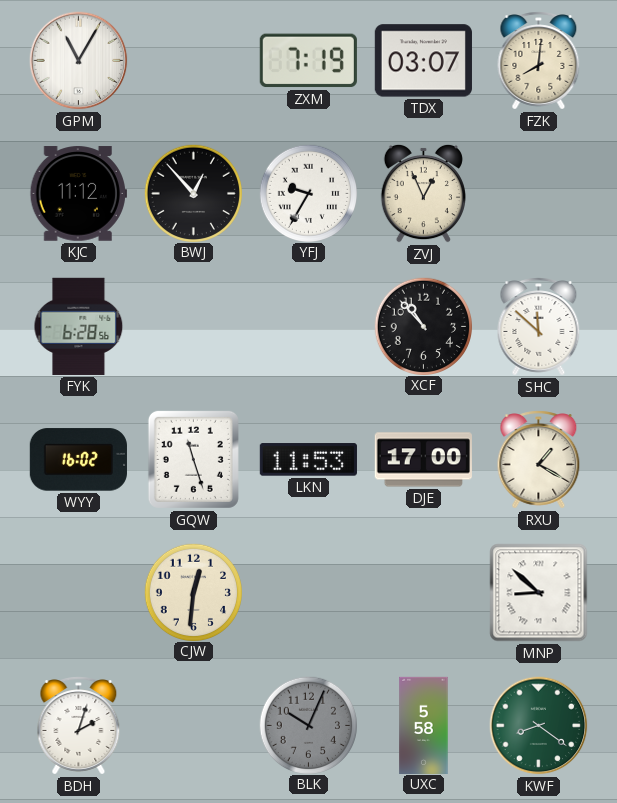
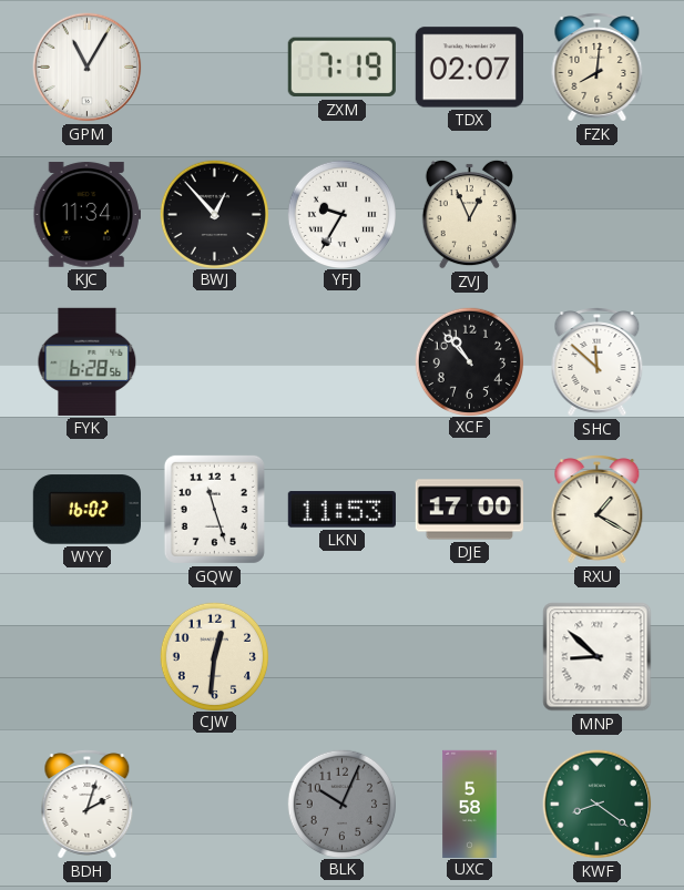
TDX: 03:07 -> 02:07 (469, 68)
KJC: 11:12 -> 11:34 (86, 215)
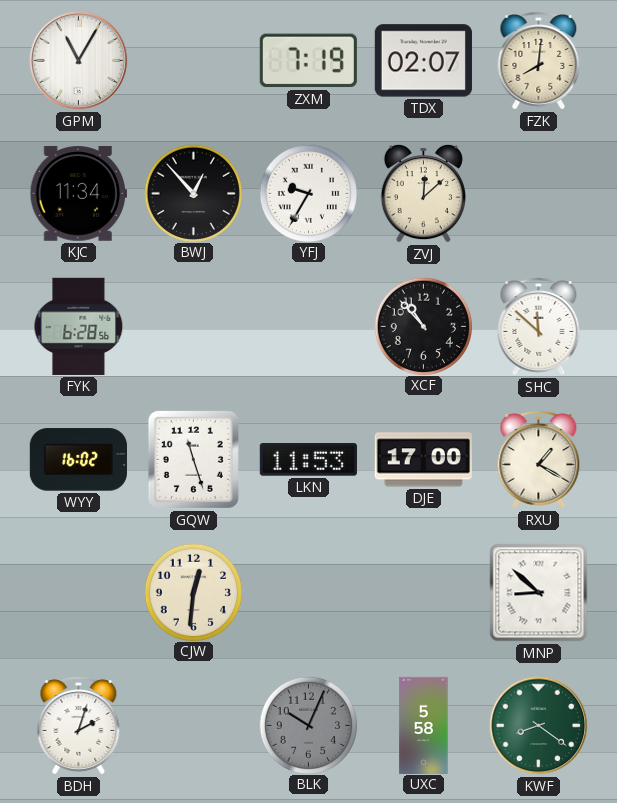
ZVJ: 12:56 -> 12:08 (423, 193)
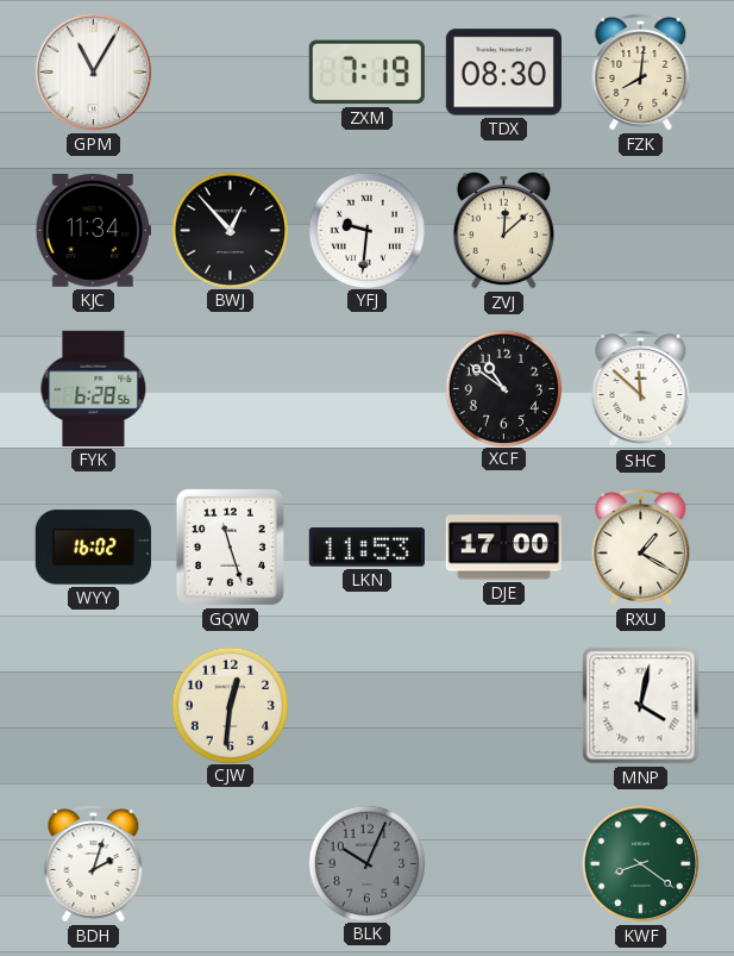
TDX: 02:07 -> 08:30 (503, 73)
YFJ: 9:35 -> 9:31 (366, 230)
XCF: 10:53 -> 10:51 (503, 388)
MNP: 8:52 -> 4:02 (641, 706)
UXC: 5:58 -> none (424, 725)
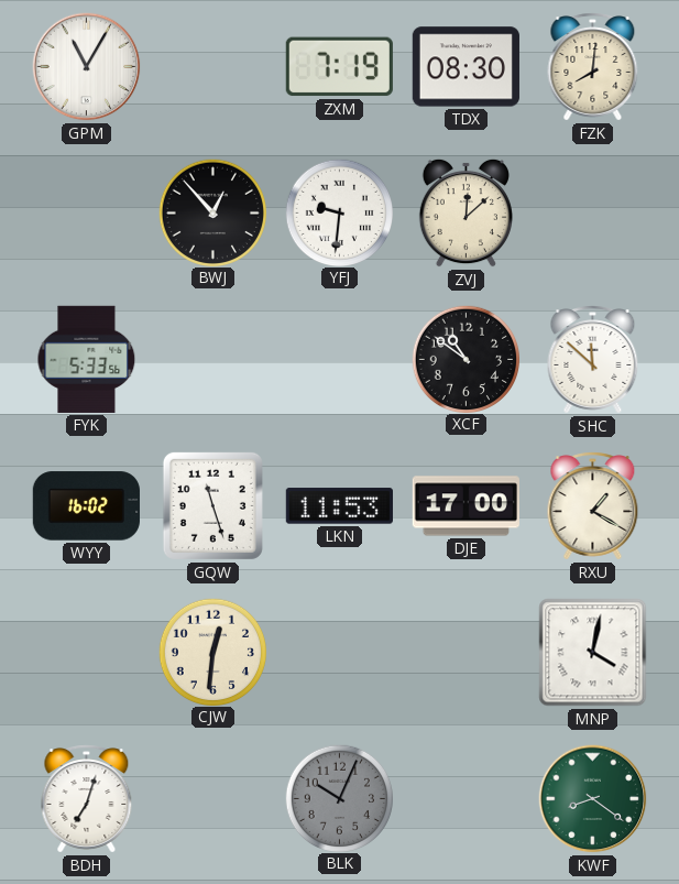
KJC: 11:34 -> none (93, 231)
FYK: 6:28 -> 5:33 (87, 359)
BDH: 2:03 -> 7:03 (87, 799)
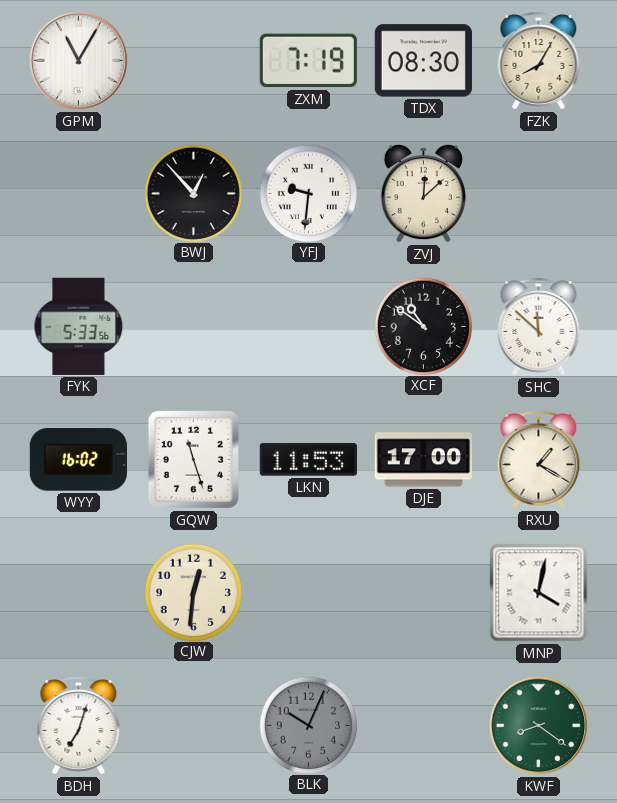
FZK: 8:01 -> 8:05 (539, 61)
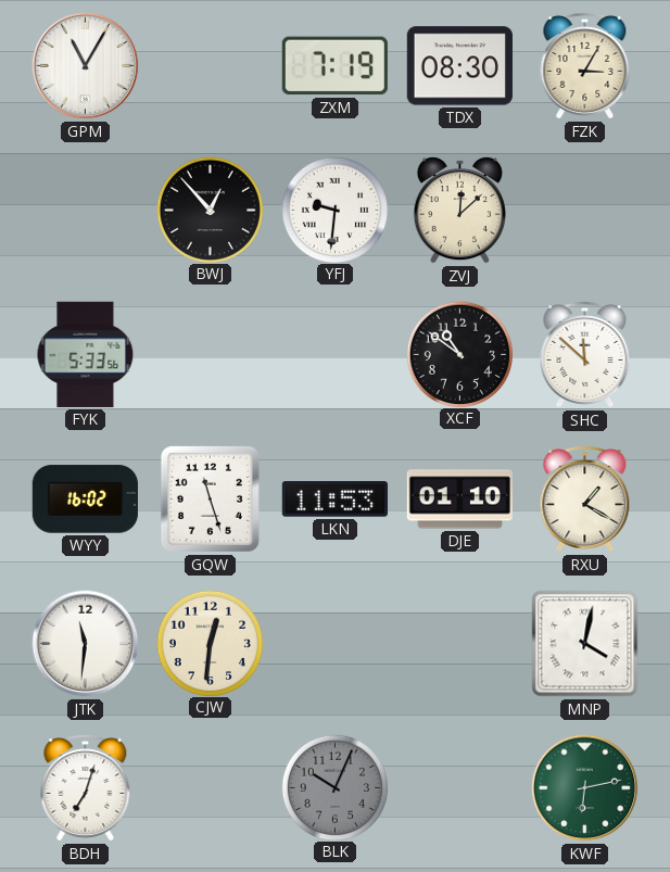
FZK: 8:05 -> 3:05 (585, 66)
DJE: 17:00 -> 01:10 (459, 500)
JTK: none -> 11:31 (86, 644)
KWF: 8:21 -> 6:13 (585, 788)
